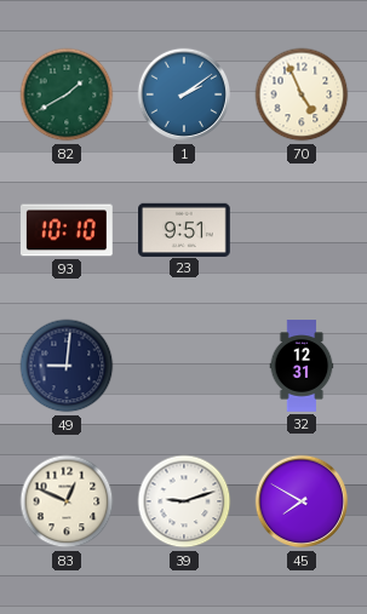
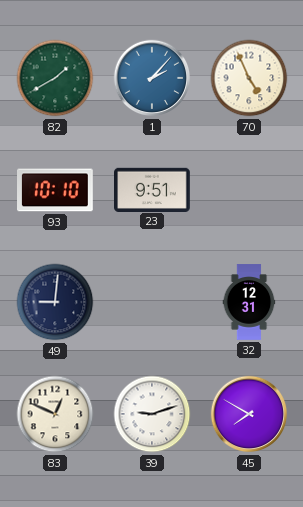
1: 2:09 -> 2:07 (152, 78)
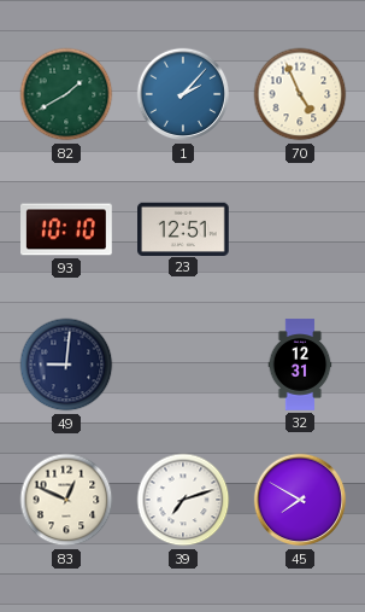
23: 9:51 -> 12:51 (184, 228)
39: 9:12 -> 7:12 (183, 500)
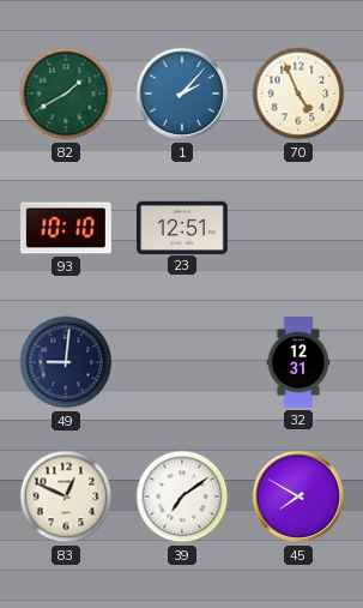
39: 7:12 -> 7:09 (182, 496)
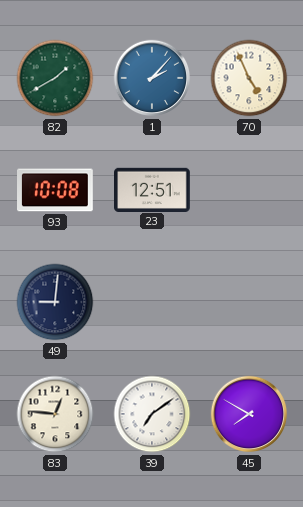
93: 10:10 -> 10:08 (56, 190)
32: 12:31 -> none (298, 362)
83: 12:49 -> 12:46 (55, 414)
